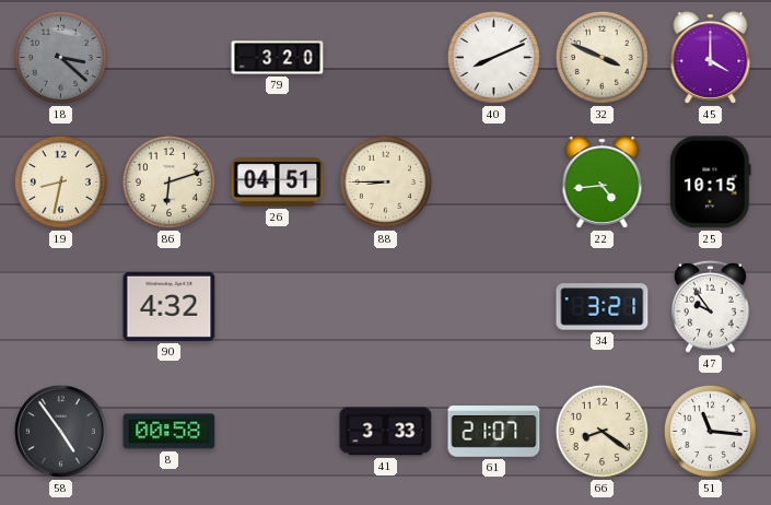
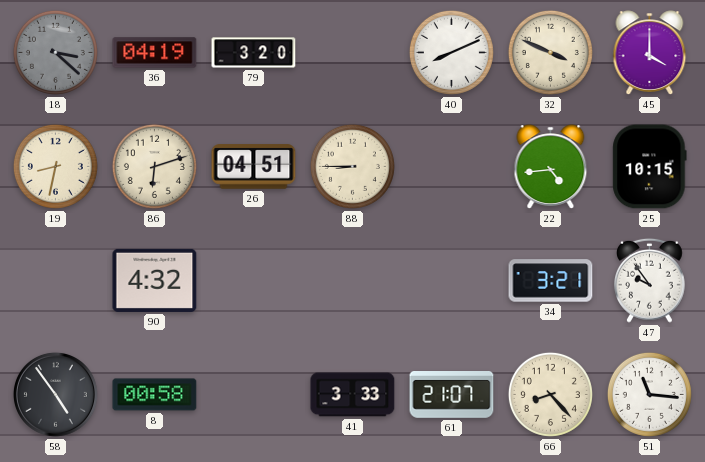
36: none -> 04:19 (155, 53)
66: 8:21 -> 8:23 (550, 394)
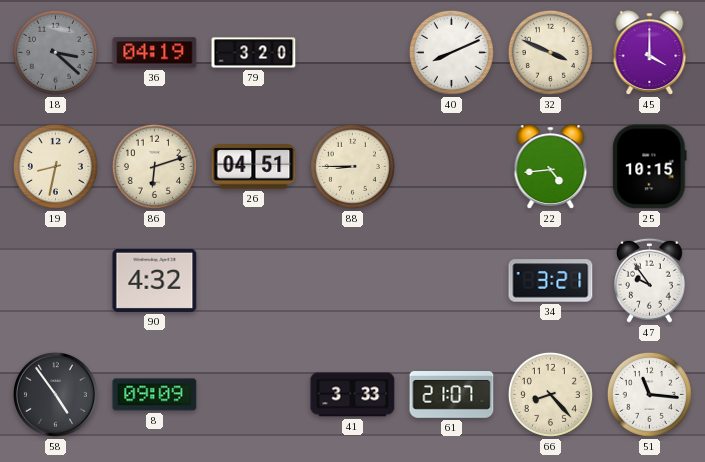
8: 00:58 -> 09:09 (155, 395)
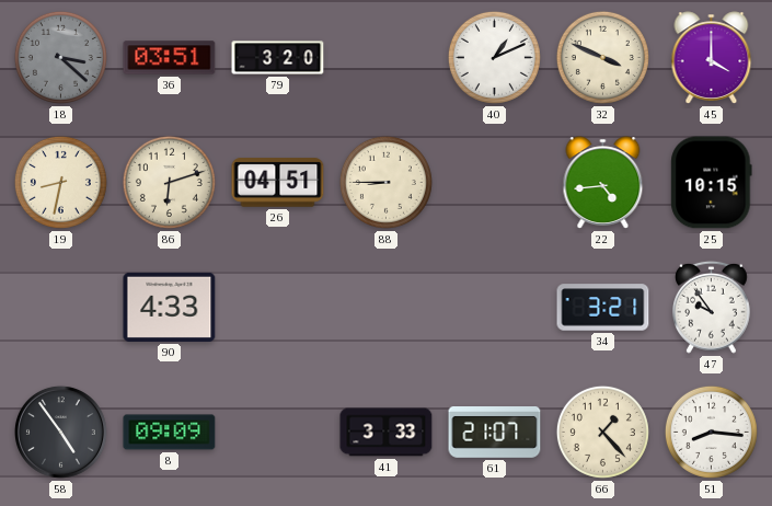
36: 04:19 -> 03:51 (170, 58)
40: 8:11 -> 1:11 (494, 57)
90: 4:32 -> 4:33 (170, 307)
66: 8:23 -> 1:23 (602, 432)
51: 11:16 -> 8:16 (711, 432)
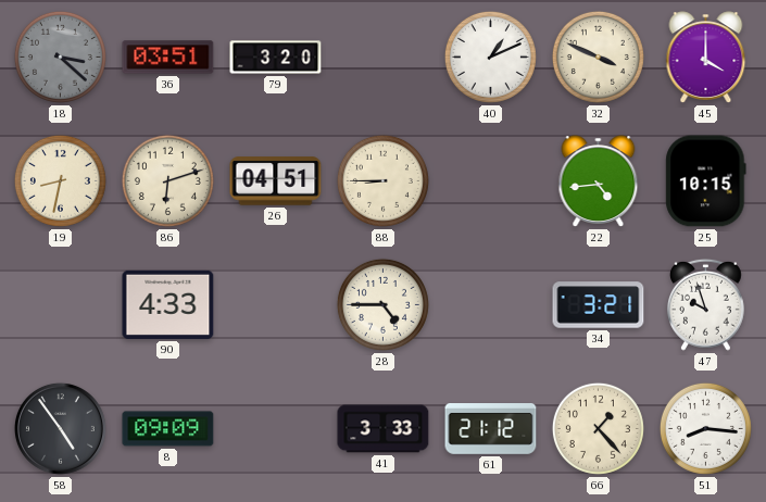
28: none -> 4:45 (382, 304)
47: 9:54 -> 9:57 (706, 304)
61: 21:07 -> 21:12 (491, 429)
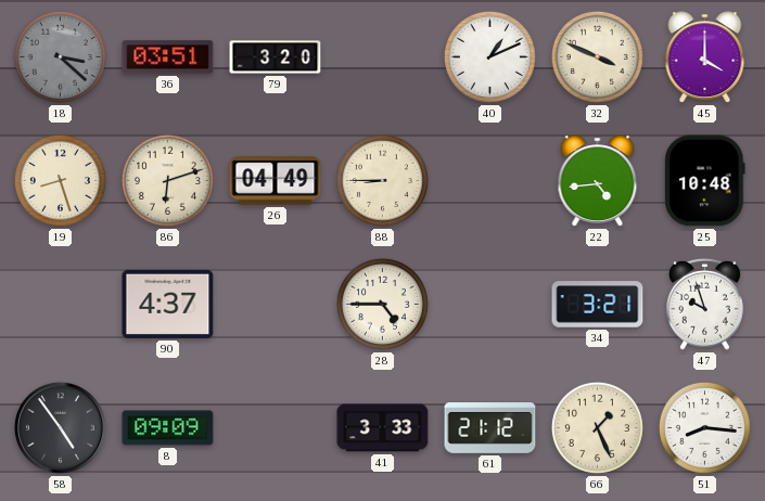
19: 8:32 -> 8:27 (60, 180)
26: 04:51 -> 04:49 (276, 181)
25: 10:15 -> 10:48 (705, 181)
90: 4:33 -> 4:37 (168, 304)
66: 1:23 -> 1:26 (597, 427)
